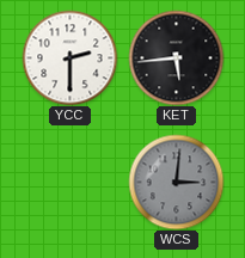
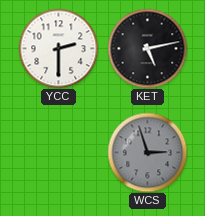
KET: 5:44 -> 5:13 (147, 48)
WCS: 3:01 -> 2:57 (147, 152)
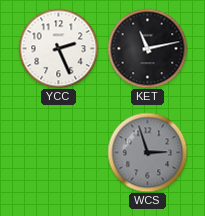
YCC: 2:30 -> 2:26 (58, 48)
KET: 5:13 -> 11:13 (147, 48)
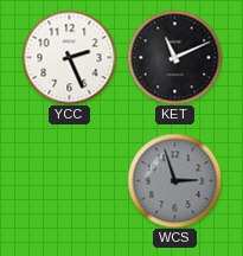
KET: 11:13 -> 11:11 (174, 57)
